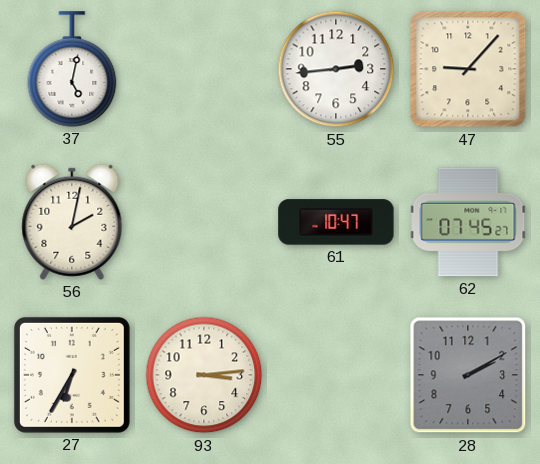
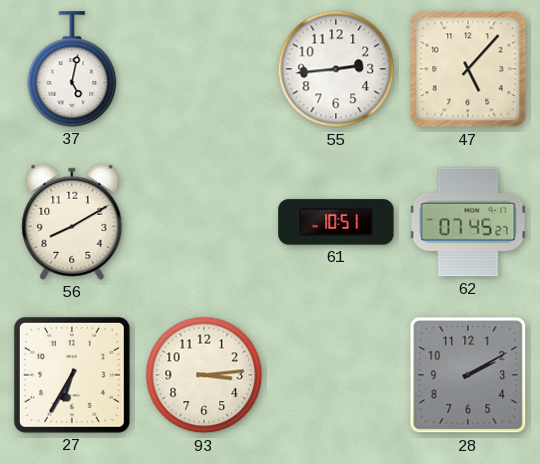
47: 9:07 -> 5:07 (468, 69)
56: 2:02 -> 8:10 (72, 222)
61: 10:47 -> 10:51 (336, 222)
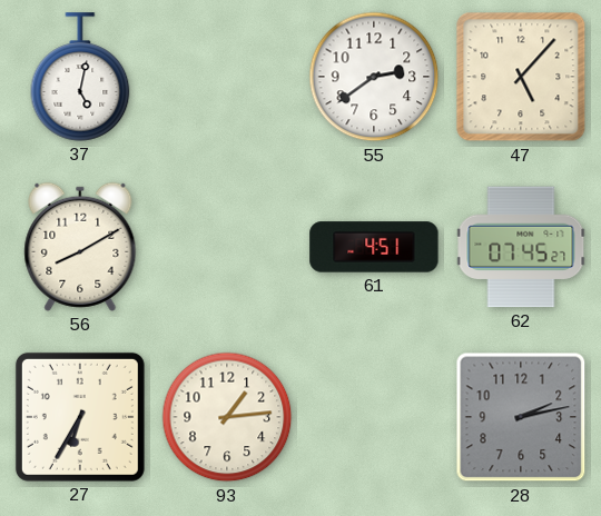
55: 2:44 -> 2:39 (374, 77)
61: 10:51 -> 4:51 (374, 247)
93: 3:14 -> 1:14 (227, 417)
28: 2:10 -> 2:13 (521, 417)
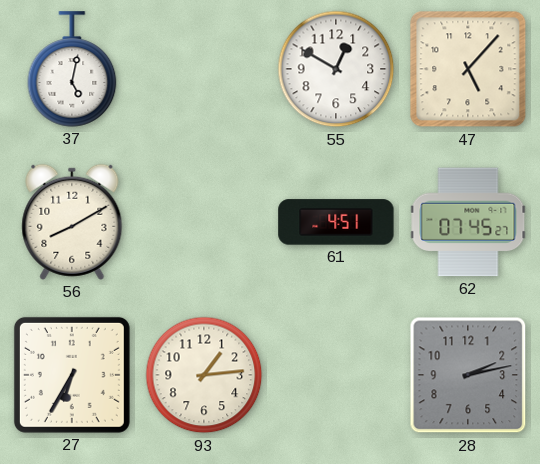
55: 2:39 -> 12:50 (336, 69)
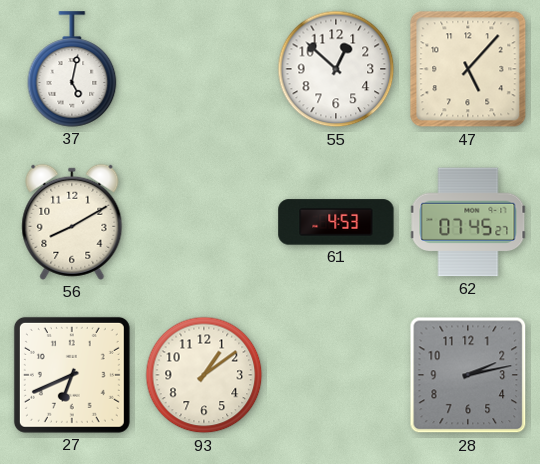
55: 12:50 -> 12:52 (336, 69)
61: 4:51 -> 4:53 (336, 222)
27: 6:35 -> 6:41 (72, 375)
93: 1:14 -> 1:09 (204, 375)
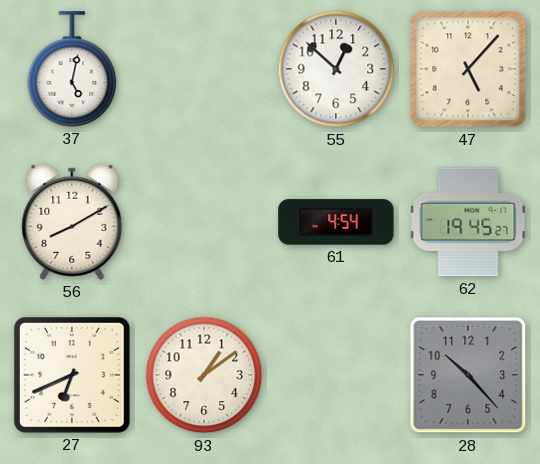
61: 4:53 -> 4:54 (336, 222)
62: 07:45 -> 19:45 (468, 222)
28: 2:13 -> 10:23 (468, 375)
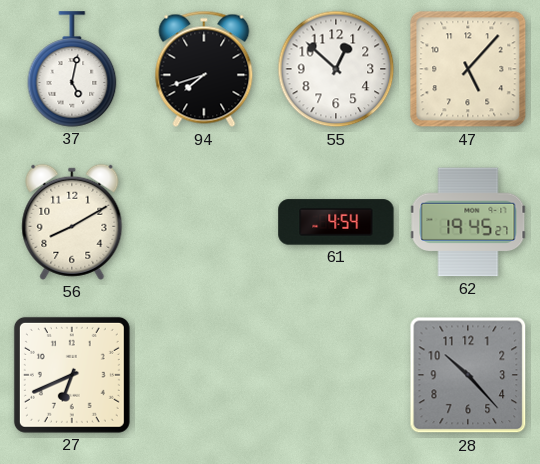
94: none -> 7:42 (204, 69)
93: 1:09 -> none (204, 375)
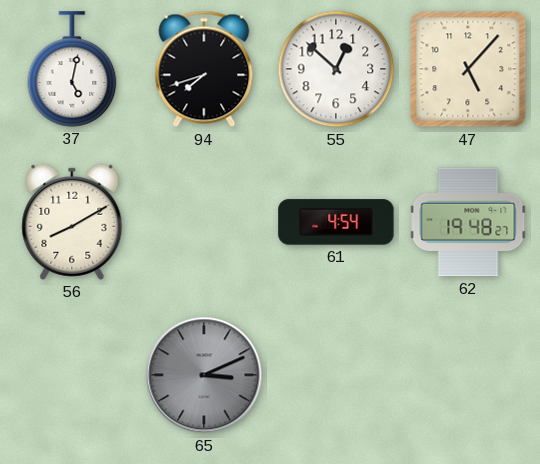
62: 19:45 -> 19:48 (468, 222)
27: 6:41 -> none (72, 375)
65: none -> 3:11 (204, 375)
28: 10:23 -> none (468, 375)
